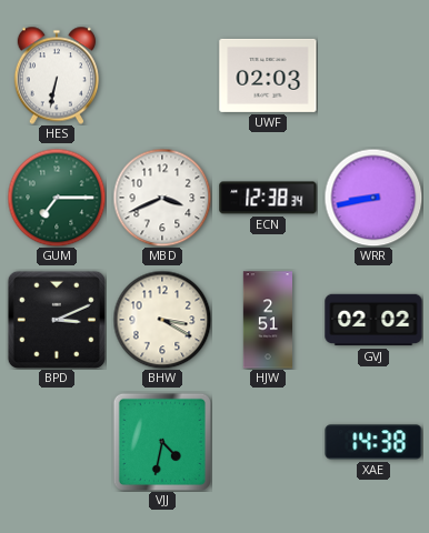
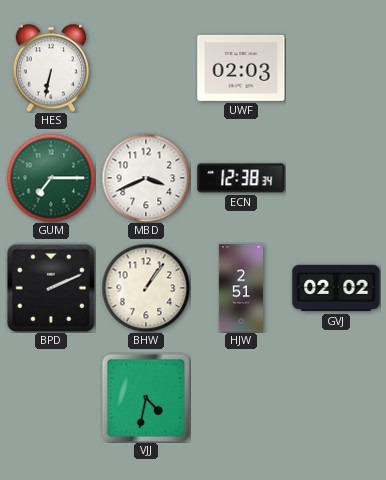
WRR: 8:43 -> none (373, 198)
BPD: 3:11 -> 2:11 (51, 288)
BHW: 3:20 -> 1:06 (146, 288)
XAE: 14:38 -> none (373, 442)
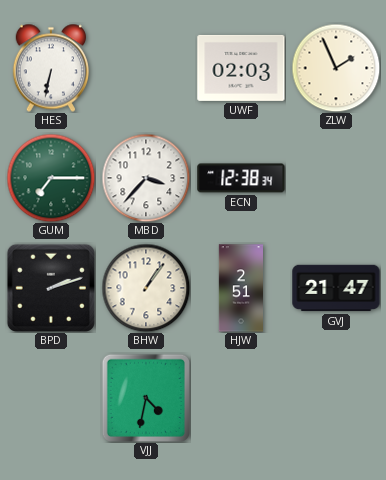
ZLW: none -> 1:56 (336, 68)
MBD: 3:41 -> 3:37 (146, 178)
BPD: 2:11 -> 2:12 (51, 288)
GVJ: 02:02 -> 21:47 (336, 288)
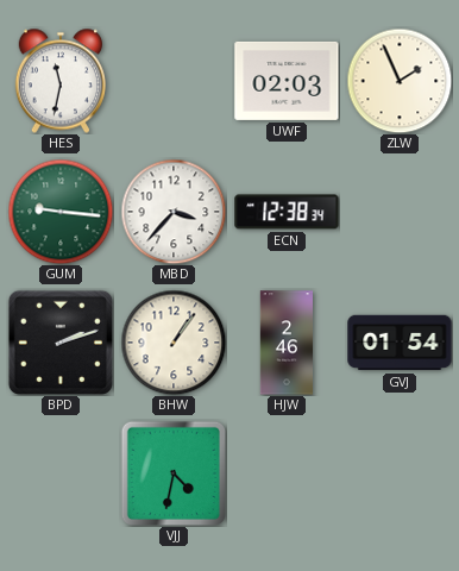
HES: 6:32 -> 11:32 (59, 81)
GUM: 7:15 -> 9:16 (61, 212)
HJW: 2:51 -> 2:46 (285, 343)
GVJ: 21:47 -> 01:54 (400, 343)
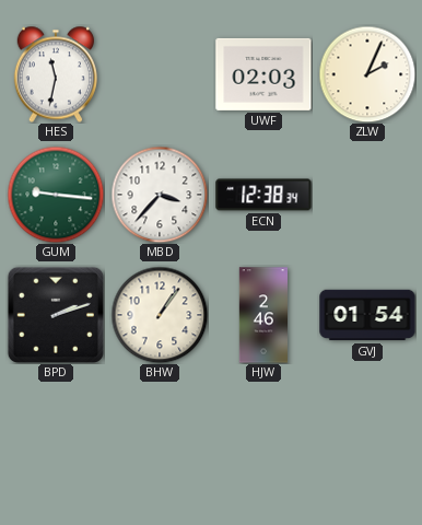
ZLW: 1:56 -> 2:04 (367, 74)
VJJ: 4:32 -> none (174, 473)
